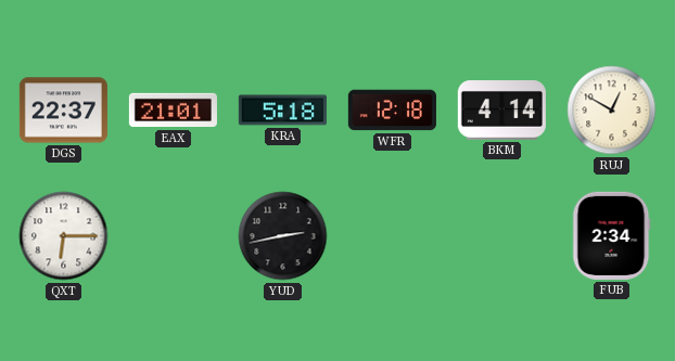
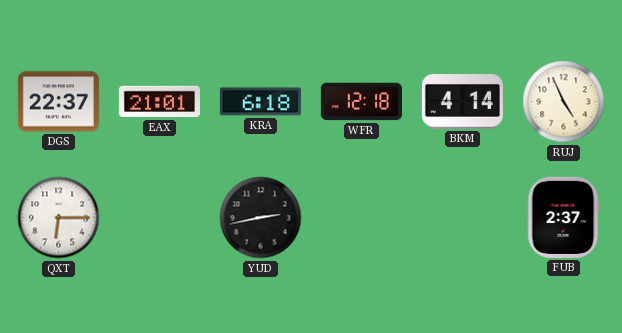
KRA: 5:18 -> 6:18 (260, 102)
RUJ: 12:50 -> 4:56 (564, 102)
FUB: 2:34 -> 2:37 (564, 217)
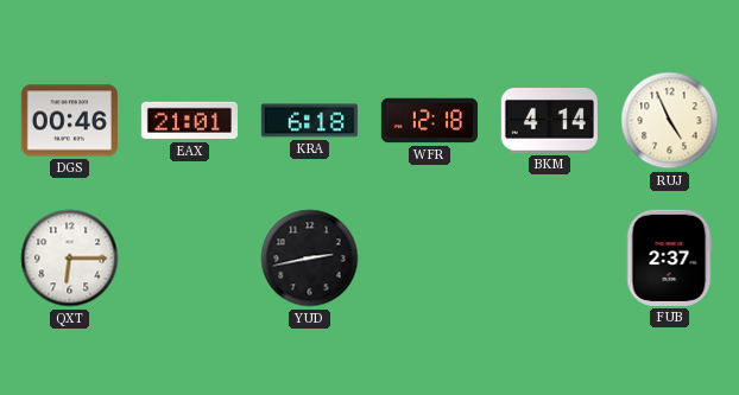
DGS: 22:37 -> 00:46 (69, 121)
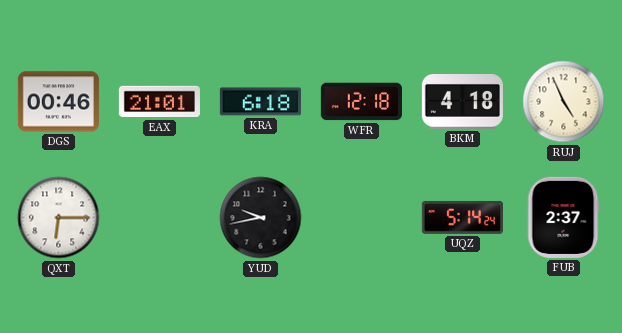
BKM: 4:14 -> 4:18 (462, 102)
YUD: 2:43 -> 9:43 (261, 218)
UQZ: none -> 5:14 (462, 217)
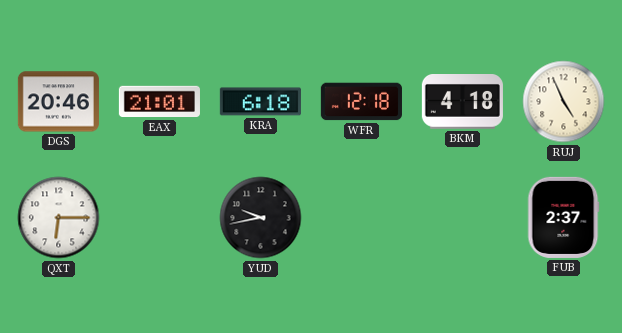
DGS: 00:46 -> 20:46 (58, 102)
UQZ: 5:14 -> none (462, 217)
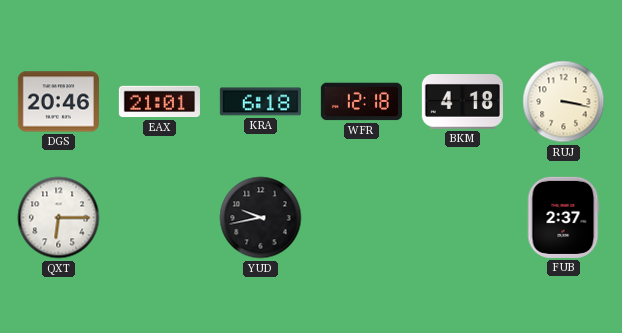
RUJ: 4:56 -> 3:17 (564, 102)
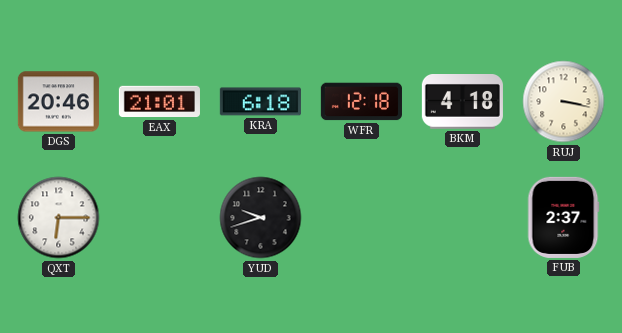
YUD: 9:43 -> 9:42 (261, 218)
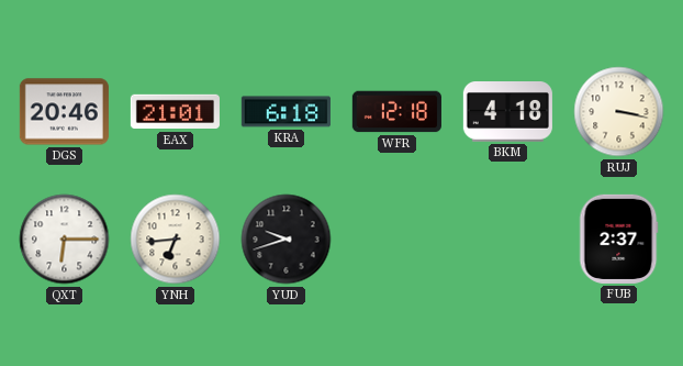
YNH: none -> 6:44 (176, 240)
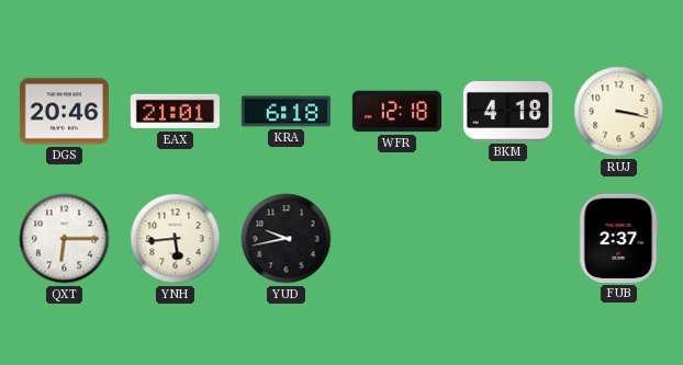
YNH: 6:44 -> 5:44 (176, 239)
YUD: 9:42 -> 9:43 (287, 239)
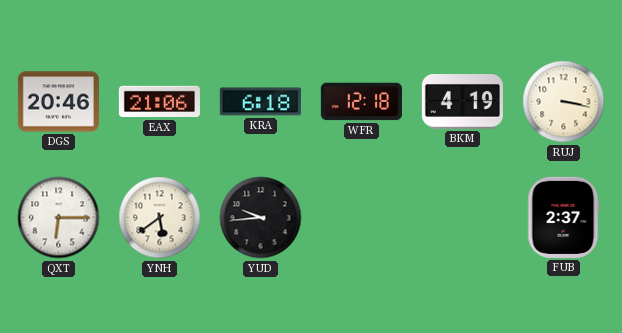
EAX: 21:01 -> 21:06 (159, 102)
BKM: 4:18 -> 4:19 (462, 102)
YNH: 5:44 -> 5:39 (160, 218)
YUD: 9:43 -> 9:44 (261, 218)
